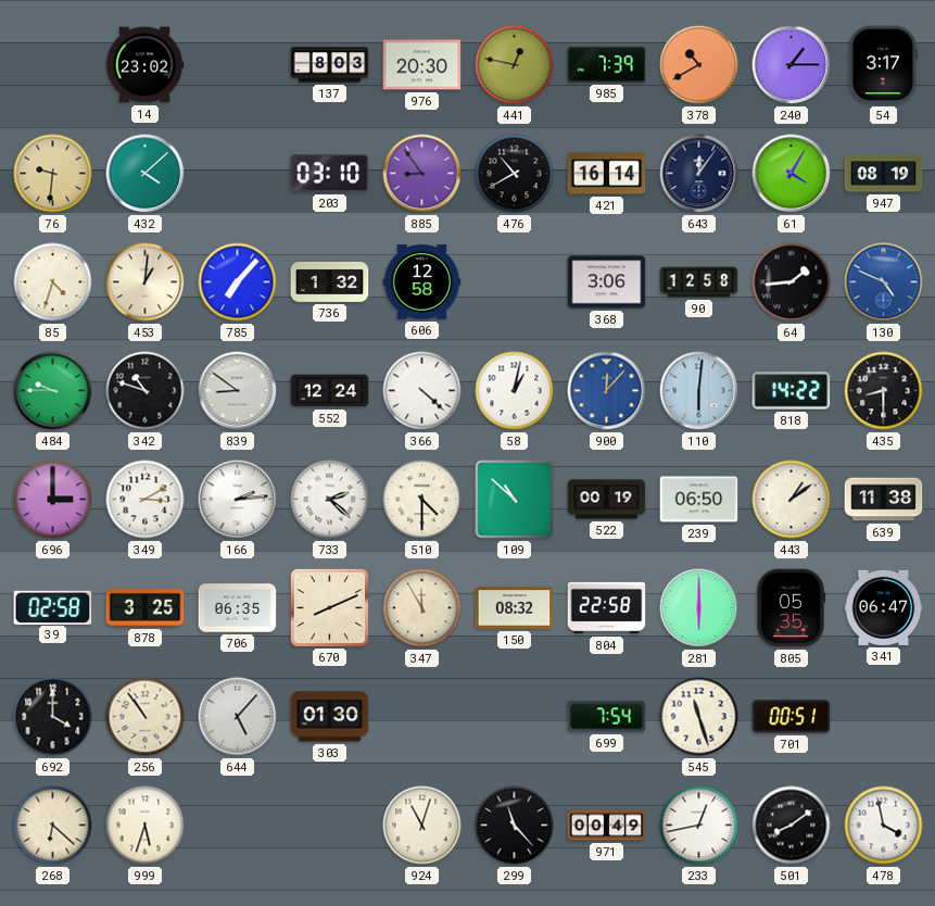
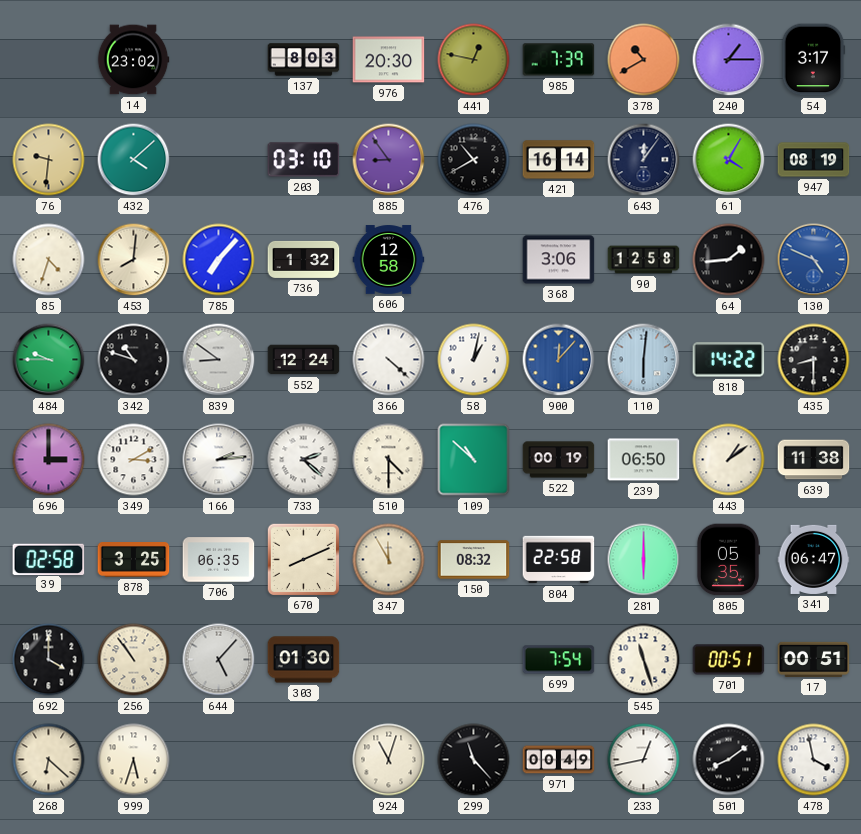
453: 1:01 -> 8:01 (134, 260)
17: none -> 00:51 (814, 659)
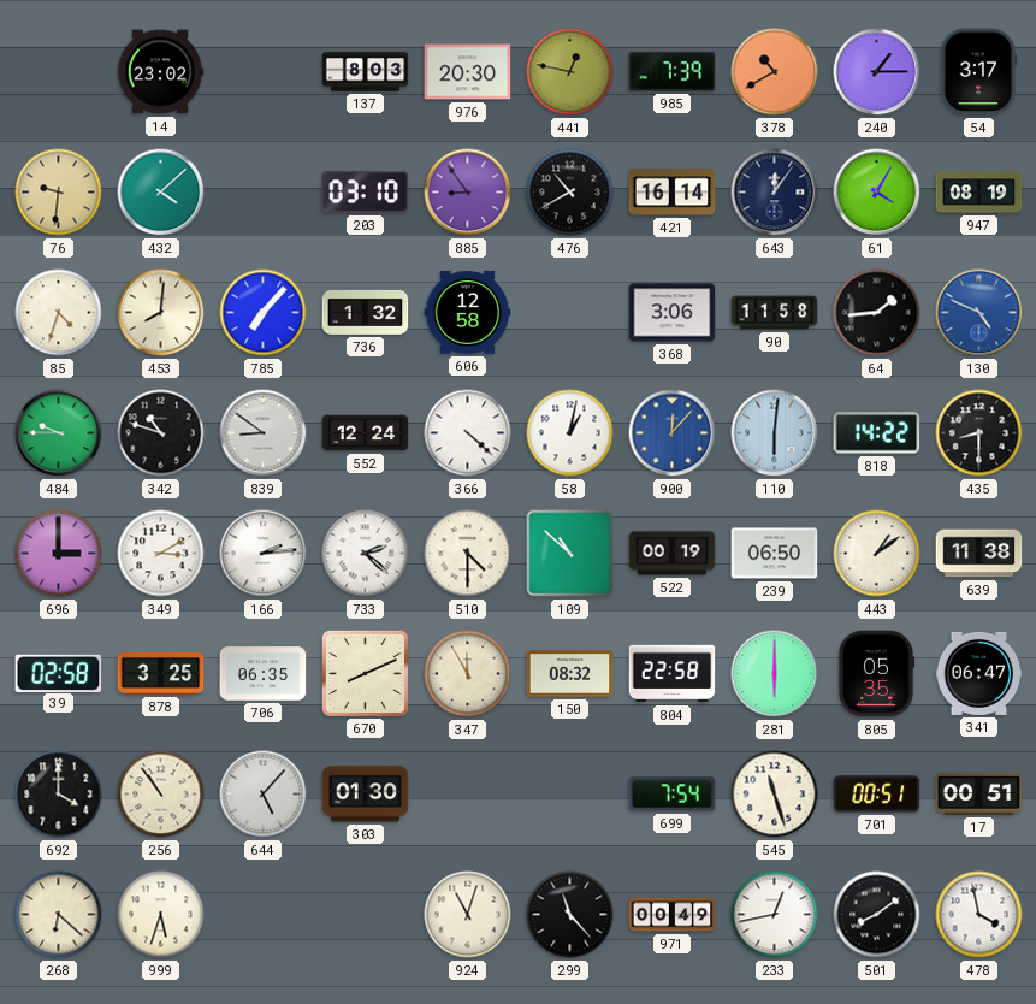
90: 12:58 -> 11:58 (775, 313)
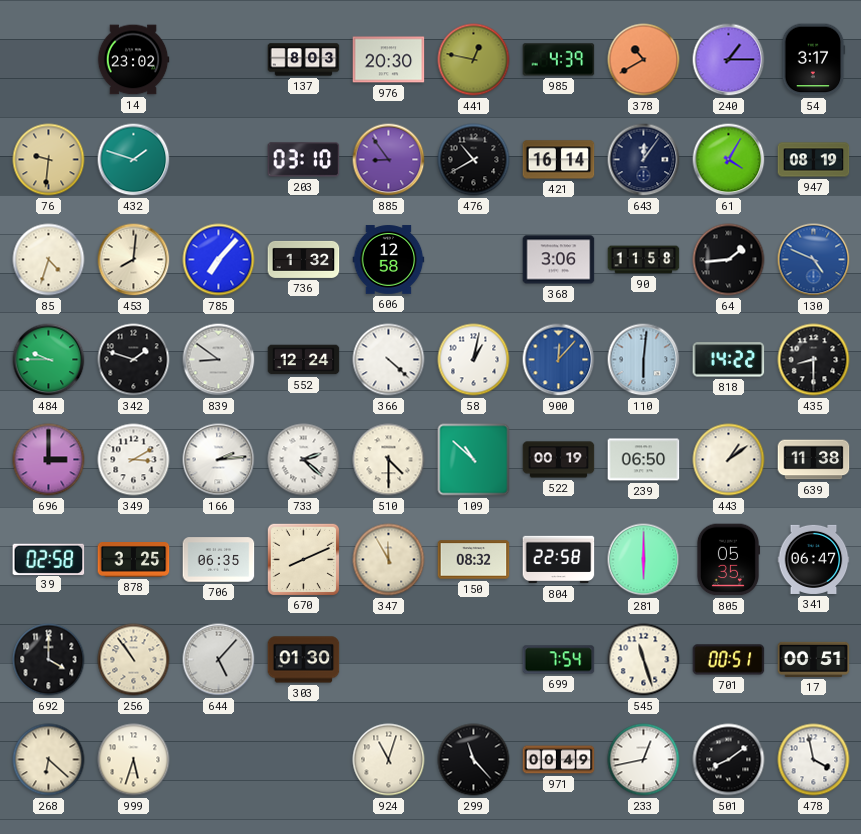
985: 7:39 -> 4:39 (559, 60)
432: 4:08 -> 1:48 (134, 160)
342: 10:48 -> 1:48 (134, 360)
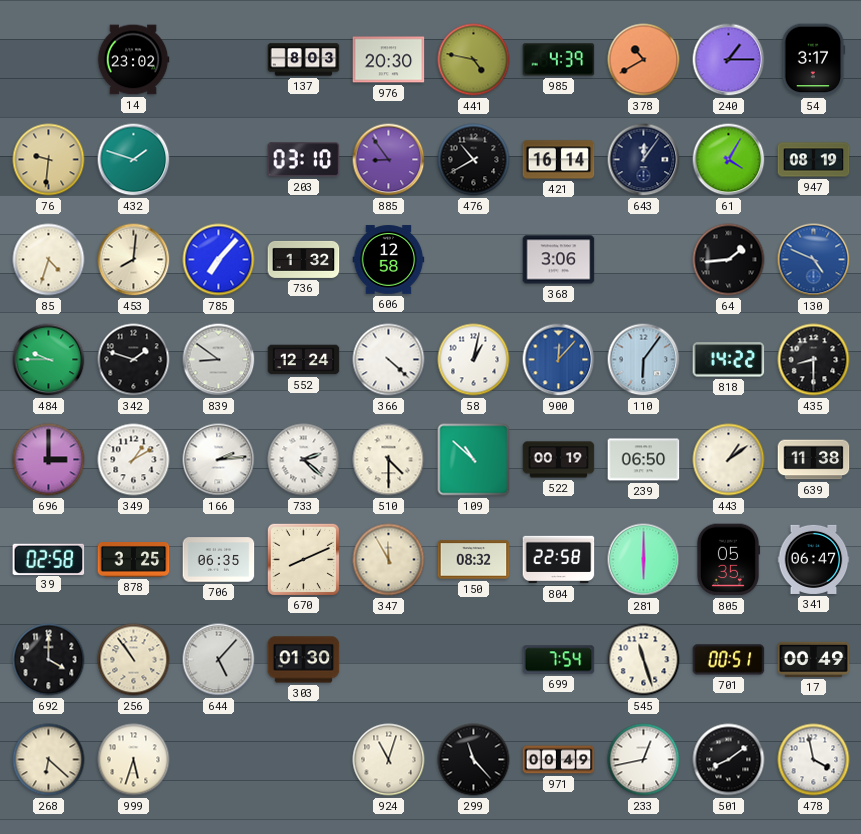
441: 12:47 -> 4:47 (474, 60)
90: 11:58 -> none (644, 260)
110: 6:01 -> 6:06 (644, 360)
349: 3:10 -> 1:10 (134, 460)
17: 00:51 -> 00:49 (814, 659)
